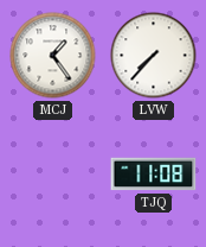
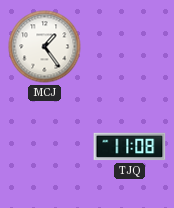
LVW: 7:37 -> none (154, 56)
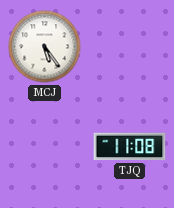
MCJ: 1:24 -> 5:24 (45, 47)
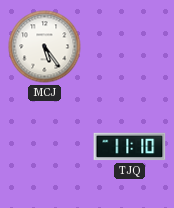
TJQ: 11:08 -> 11:10 (130, 147)
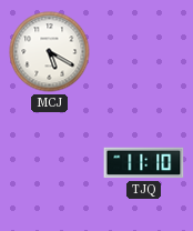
MCJ: 5:24 -> 5:20 (50, 52)
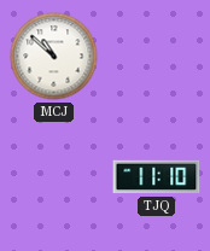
MCJ: 5:20 -> 10:52 (54, 57)
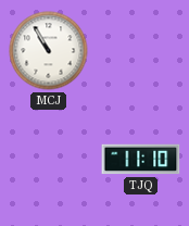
MCJ: 10:52 -> 10:55 (49, 51)
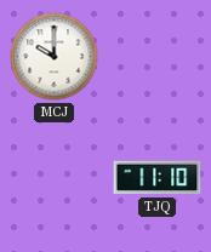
MCJ: 10:55 -> 10:00 (55, 57)
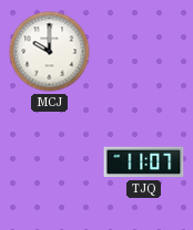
TJQ: 11:10 -> 11:07 (144, 163)
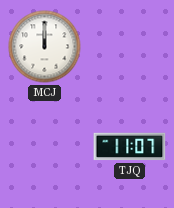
MCJ: 10:00 -> 12:00 (45, 47)
